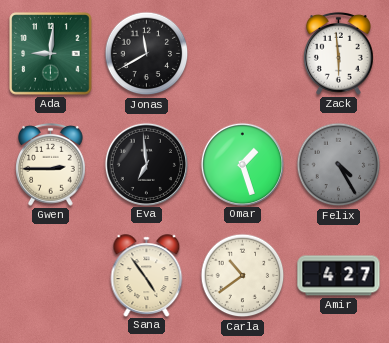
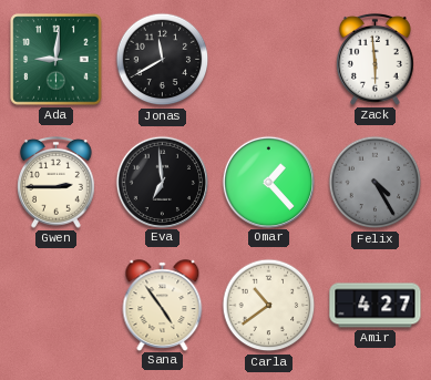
Omar: 1:27 -> 1:23 (268, 182)
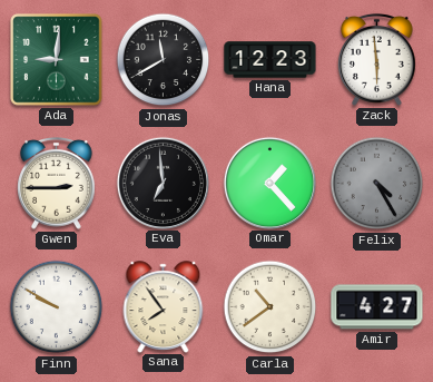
Hana: none -> 12:23 (270, 60)
Finn: none -> 9:50 (57, 307)
Sana: 4:54 -> 7:54 (164, 306)
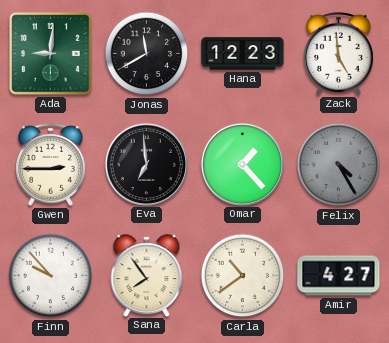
Zack: 5:59 -> 4:59 (339, 53)
Finn: 9:50 -> 9:53 (51, 276)
